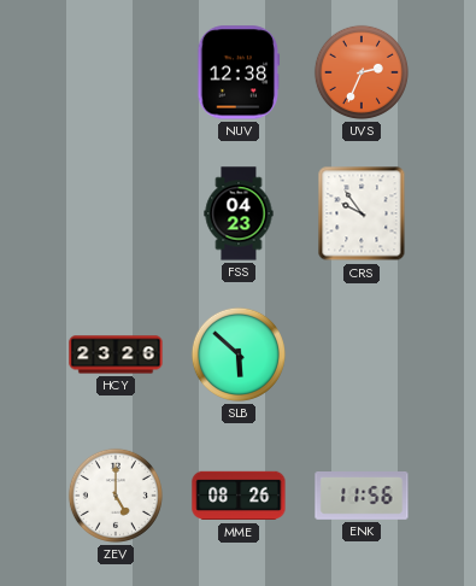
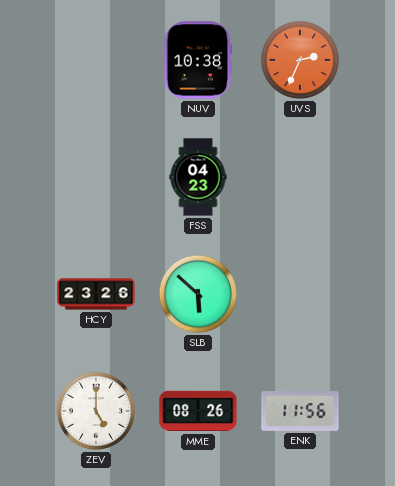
NUV: 12:38 -> 10:38 (198, 60)
CRS: 9:54 -> none (362, 213)
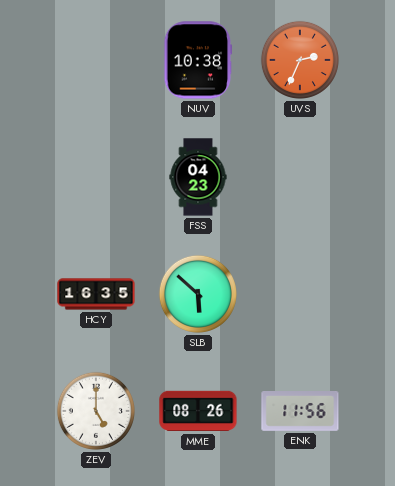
HCY: 23:26 -> 16:35 (96, 294)
